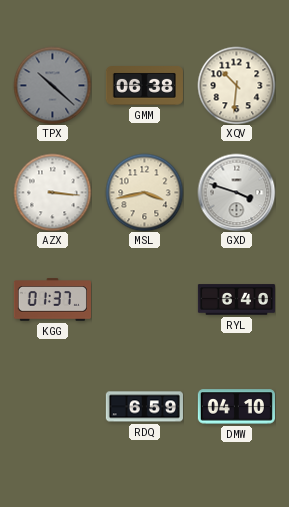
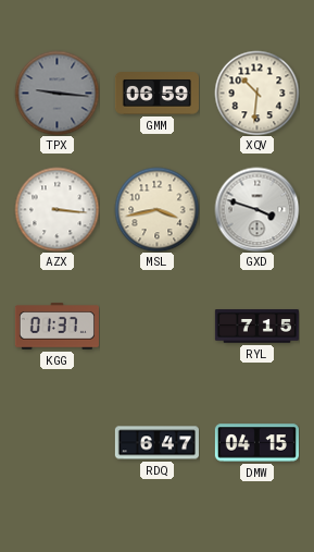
TPX: 10:22 -> 9:16 (56, 93)
GMM: 06:38 -> 06:59 (156, 94)
RYL: 6:40 -> 7:15 (256, 327)
RDQ: 6:59 -> 6:47 (156, 443)
DMW: 04:10 -> 04:15 (256, 443)
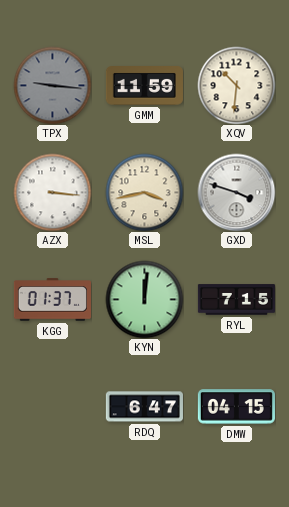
GMM: 06:59 -> 11:59 (144, 86)
KYN: none -> 12:01 (144, 299)
